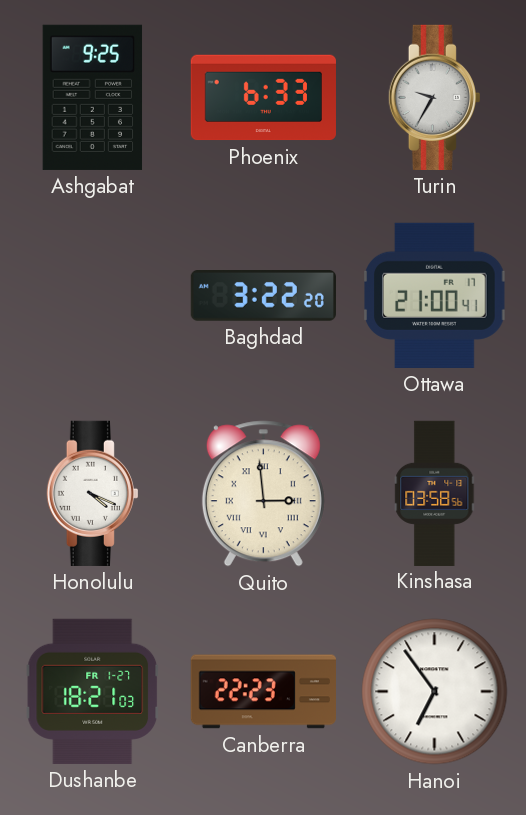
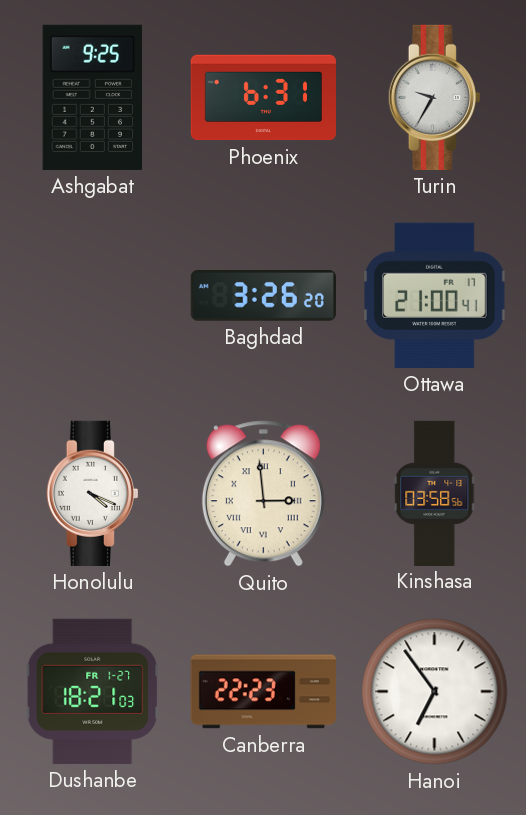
Phoenix: 6:33 -> 6:31 (263, 98)
Baghdad: 3:22 -> 3:26 (263, 296)
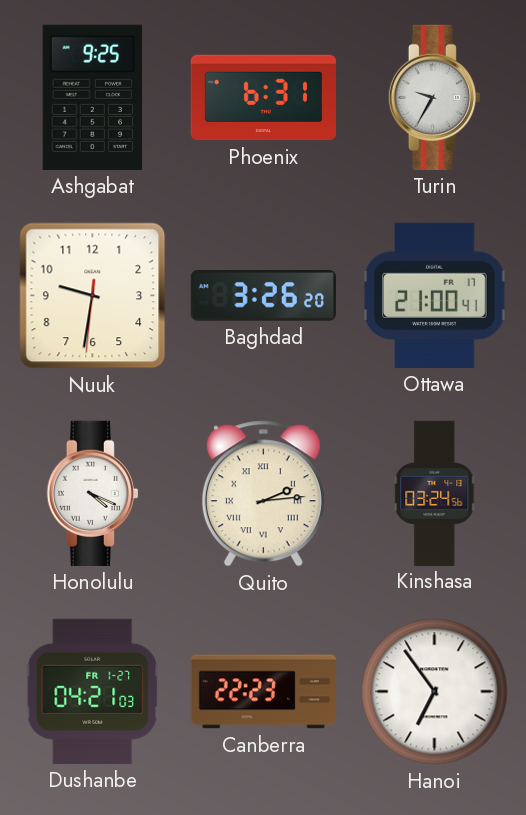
Nuuk: none -> 9:31 (93, 296)
Quito: 2:59 -> 2:14 (263, 494)
Kinshasa: 03:58 -> 03:24 (435, 493)
Dushanbe: 18:21 -> 04:21 (93, 691)
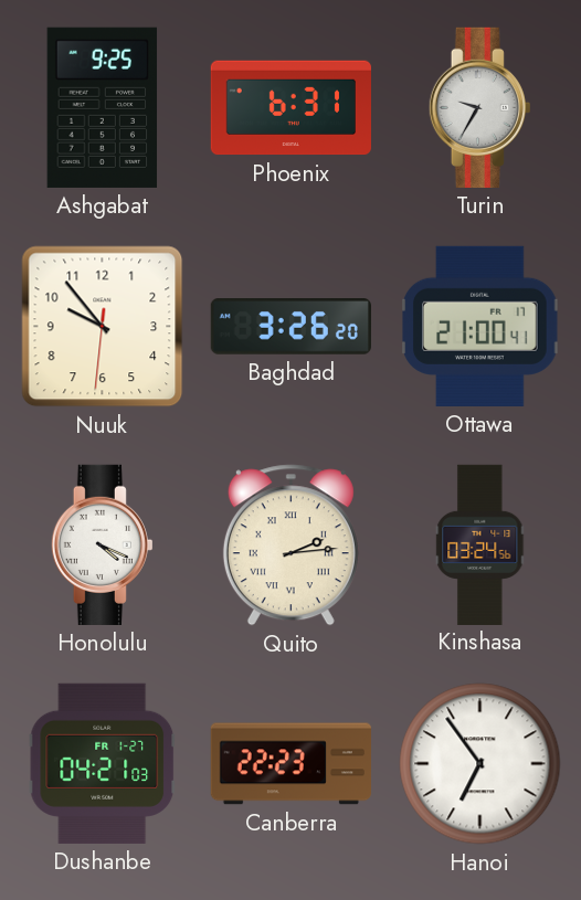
Nuuk: 9:31 -> 9:53 (103, 327)
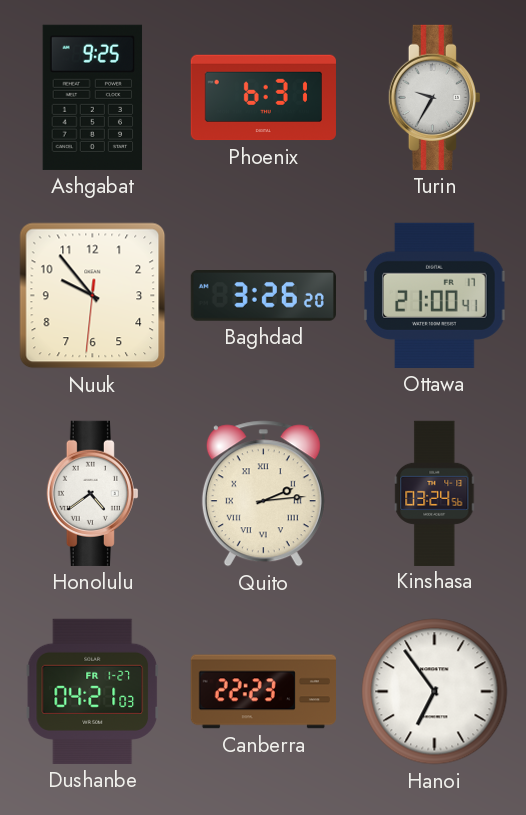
Honolulu: 4:19 -> 4:39 (92, 493)
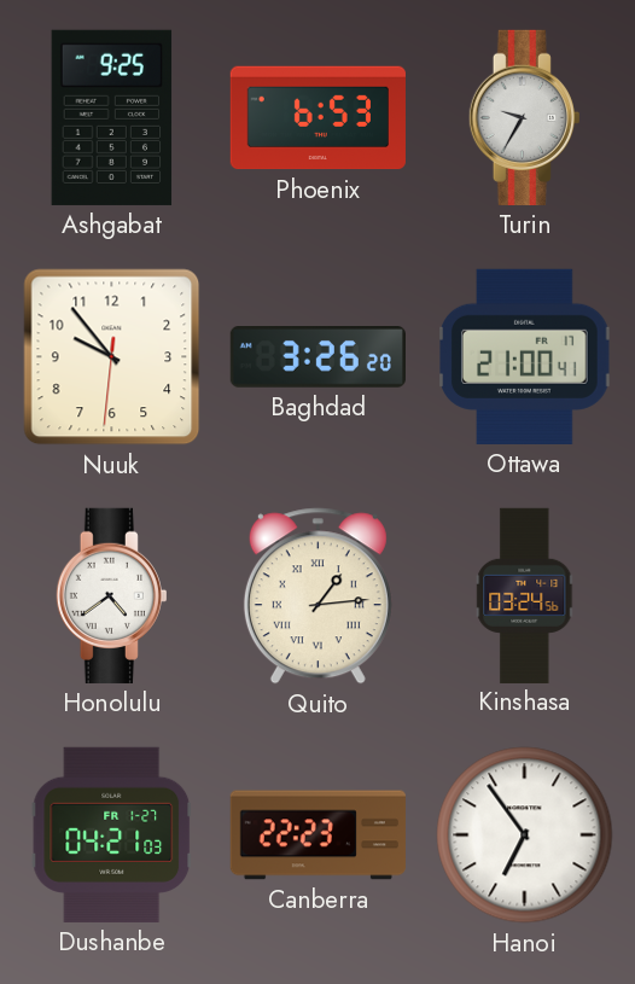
Phoenix: 6:31 -> 6:53 (317, 118)
Quito: 2:14 -> 1:14 (317, 596)
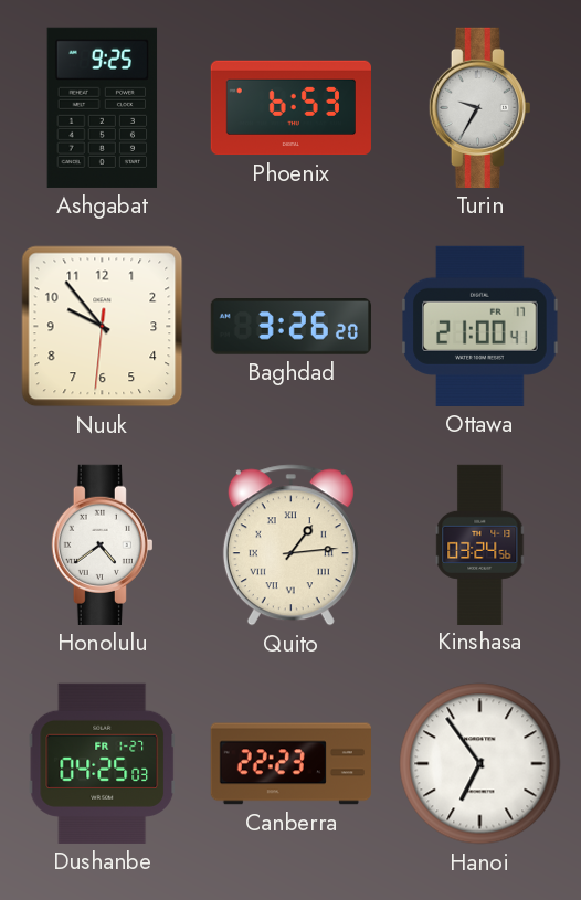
Dushanbe: 04:21 -> 04:25 (103, 763)
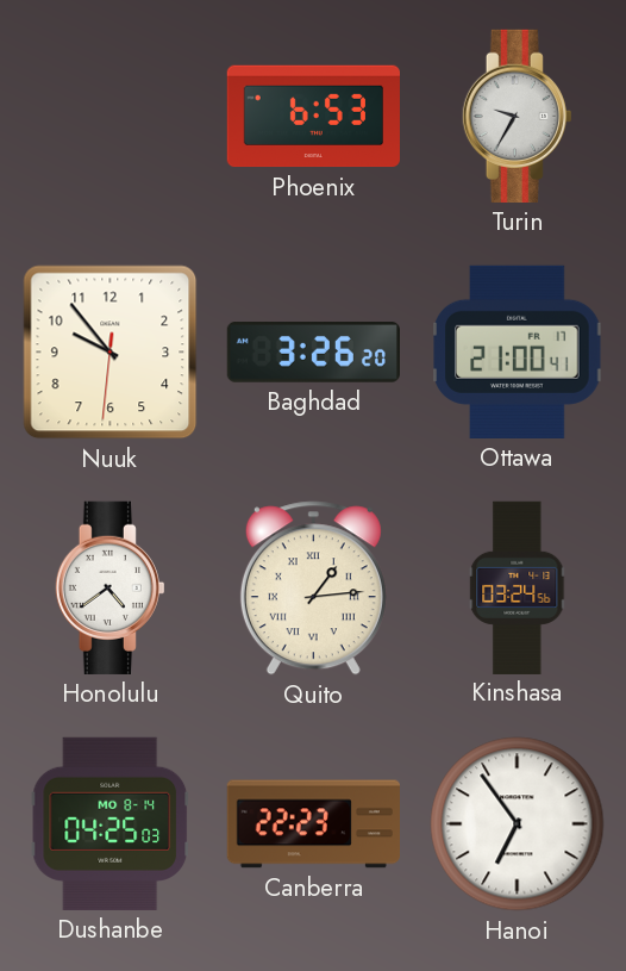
Ashgabat: 9:25 -> none (103, 107)
Dushanbe date: FR 1-27 -> MO 8-14 (111, 823)
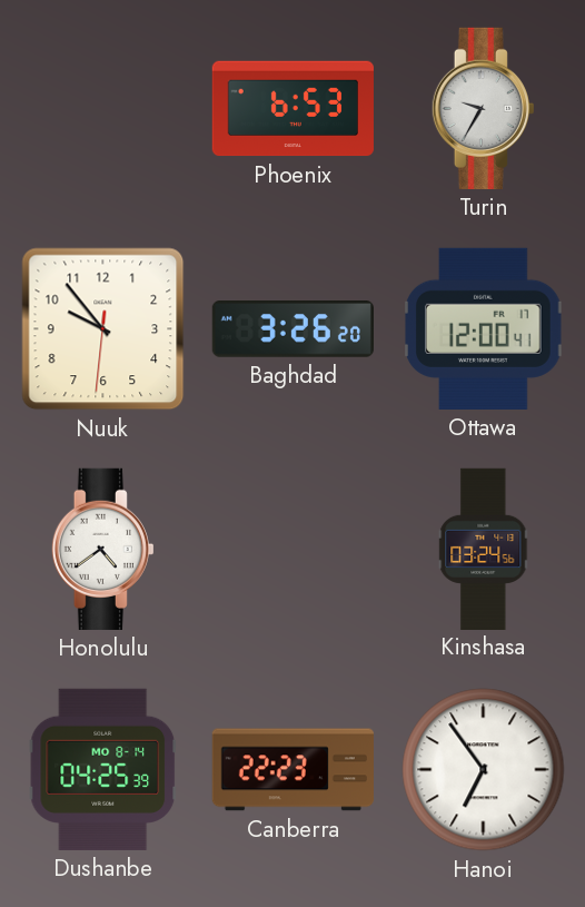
Ottawa: 21:00 -> 12:00 (484, 328)
Quito: 1:14 -> none (313, 589)
Dushanbe: 04:25:03 -> 04:25:39 (103, 769)
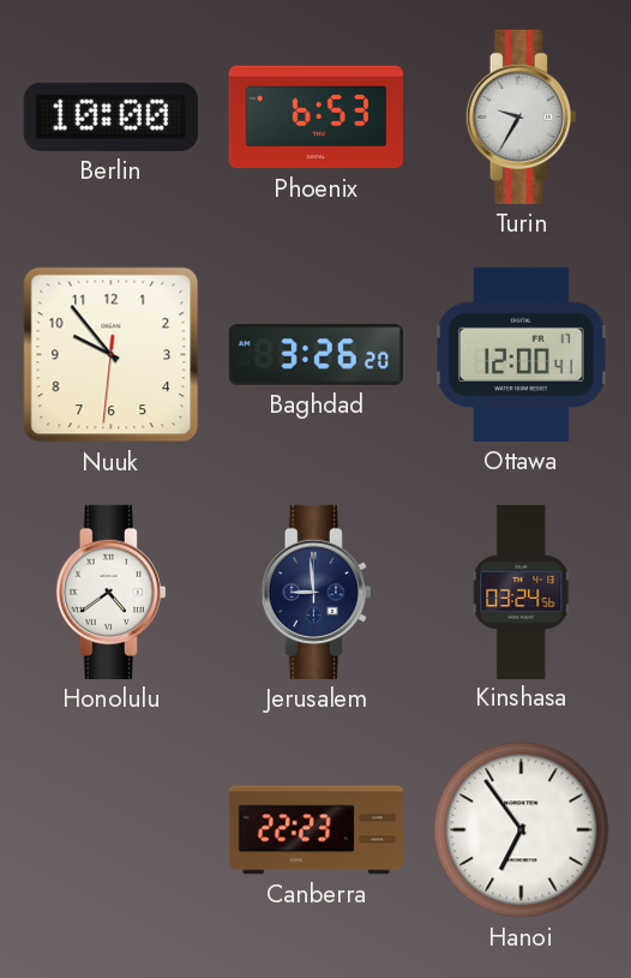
Berlin: none -> 10:00 (110, 116)
Jerusalem: none -> 8:59 (315, 592)
Dushanbe: 04:25 -> none (103, 769)
